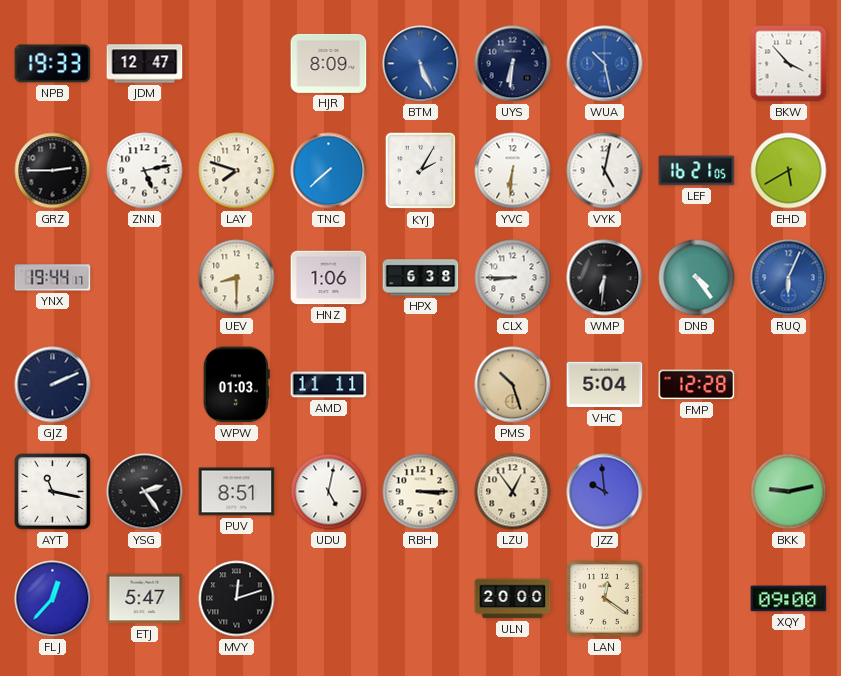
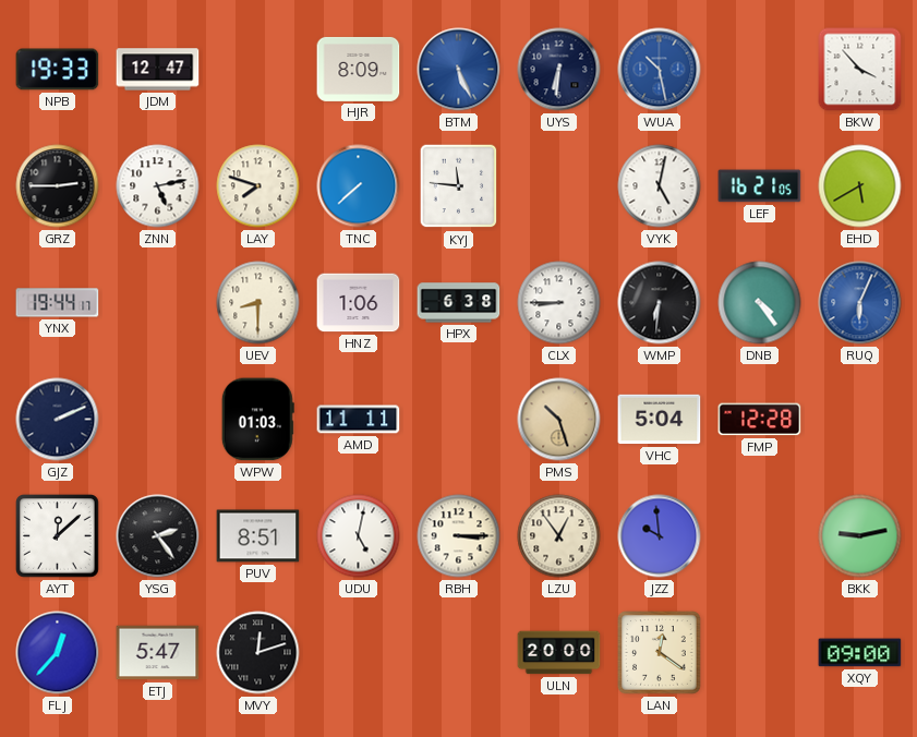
KYJ: 2:05 -> 11:46 (459, 186)
YVC: 6:31 -> none (513, 171)
AYT: 11:17 -> 12:08 (58, 536)
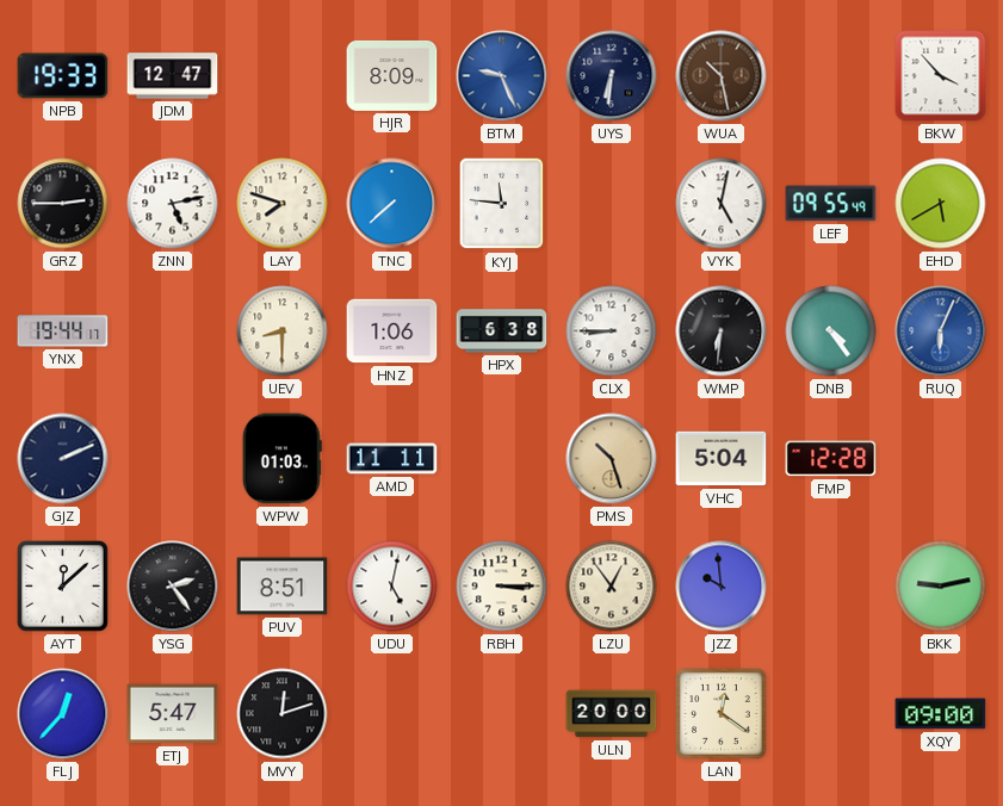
BTM: 5:26 -> 9:26 (502, 76)
WUA dial: blue -> brown (722, 76)
LEF: 16:21 -> 09:55 (831, 204)
